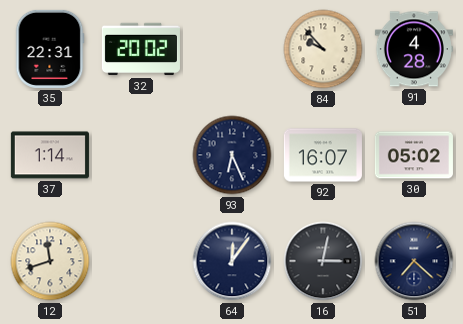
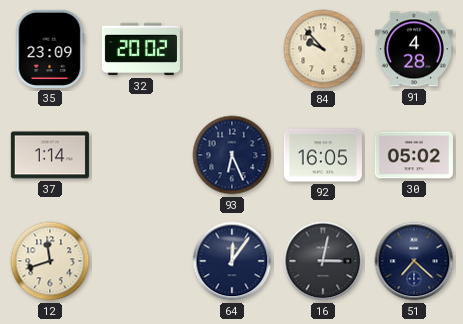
35: 22:31 -> 23:09 (50, 49)
92: 16:07 -> 16:05 (323, 155)
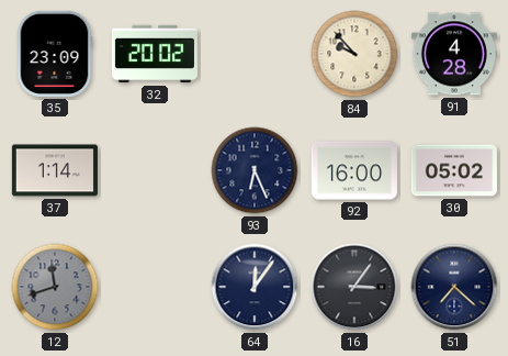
92: 16:05 -> 16:00 (354, 170)
12 dial: cream -> grey (55, 287)
16: 3:02 -> 3:06 (354, 287)
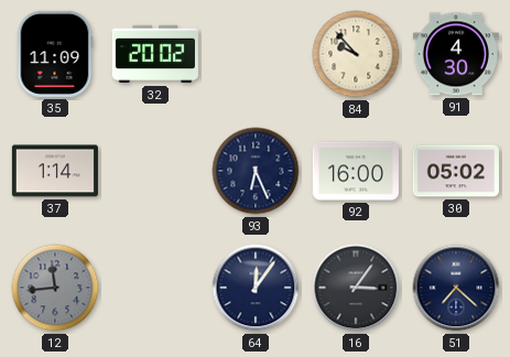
35: 23:09 -> 11:09 (55, 54)
91: 4:28 -> 4:30 (456, 54)
12: 11:42 -> 11:44 (55, 288)
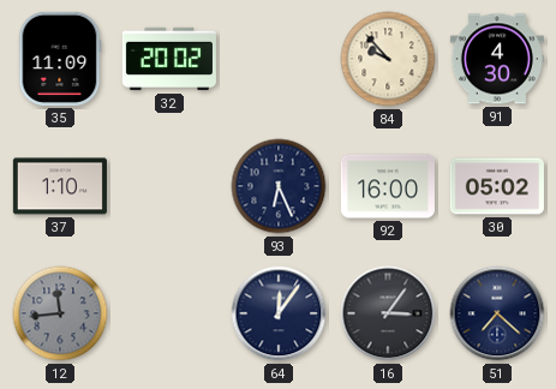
37: 1:14 -> 1:10 (60, 186)
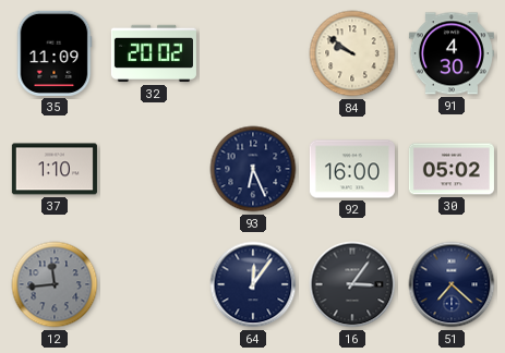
84: 9:53 -> 9:51 (352, 53)
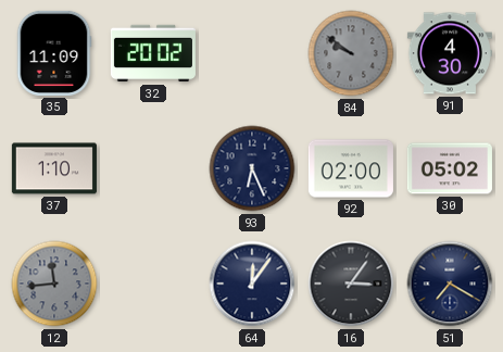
84 dial: cream -> grey (351, 53)
92: 16:00 -> 02:00 (351, 168)
51: 7:22 -> 7:20 (450, 284)
